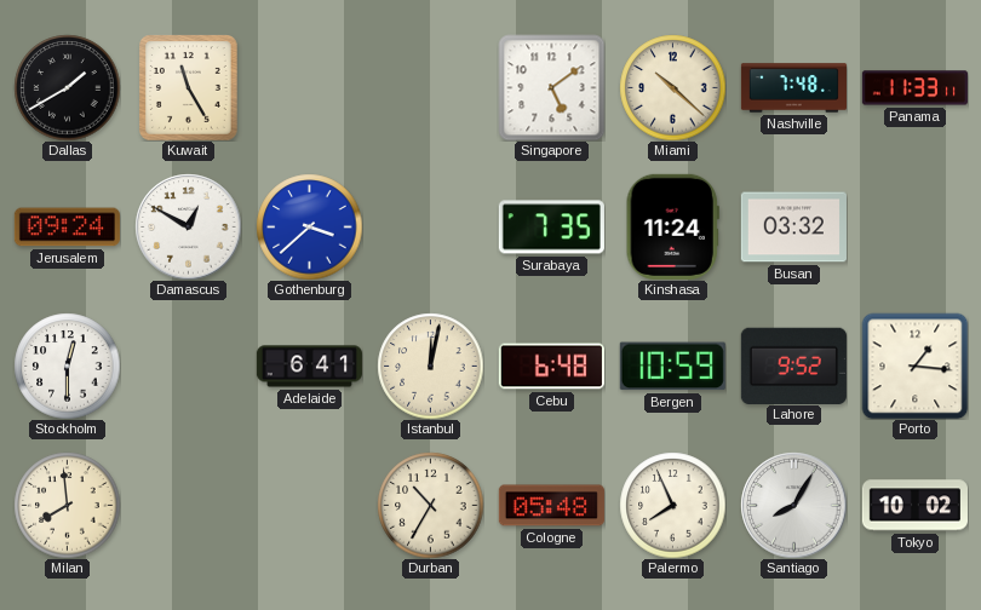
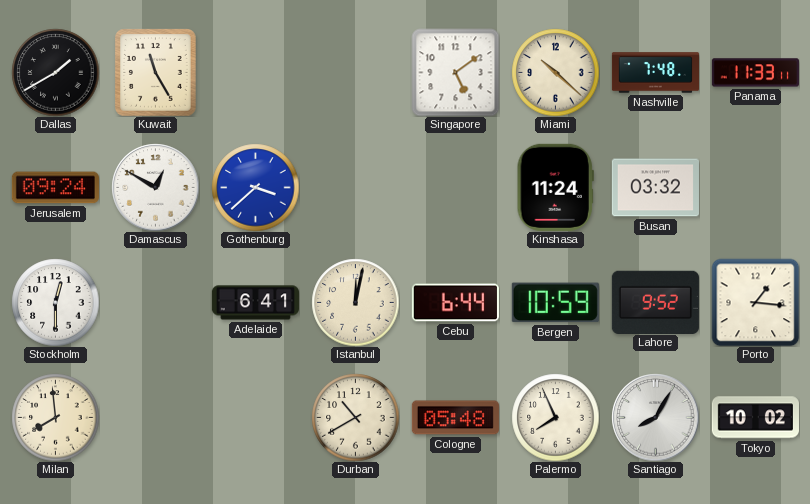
Surabaya: 7:35 -> none (551, 228)
Cebu: 6:48 -> 6:44 (455, 303)
Durban: 10:35 -> 10:40 (355, 417)
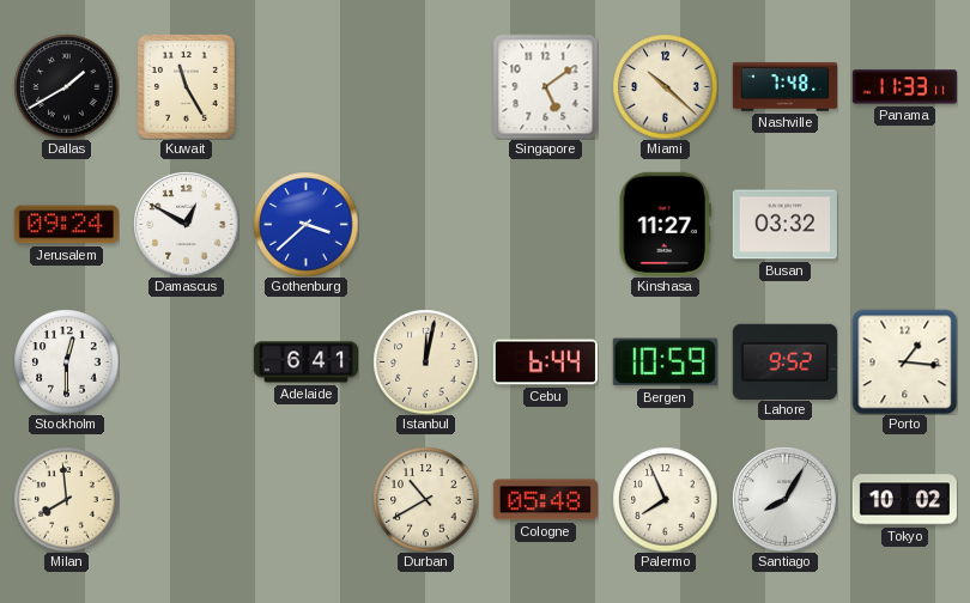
Kinshasa: 11:24 -> 11:27 (665, 224)
